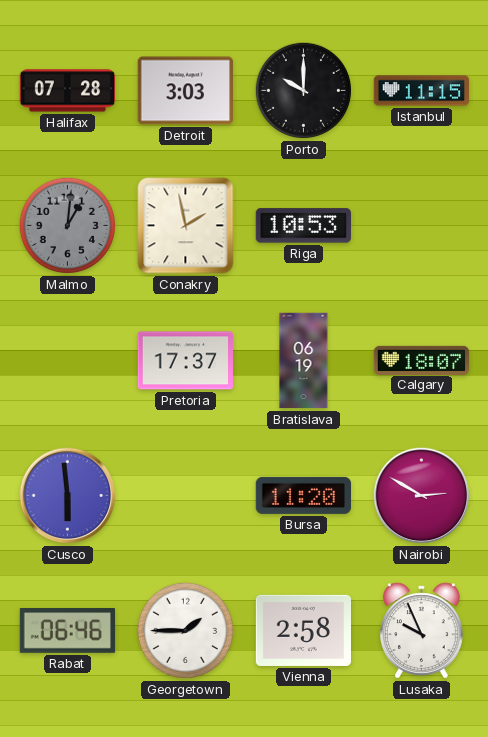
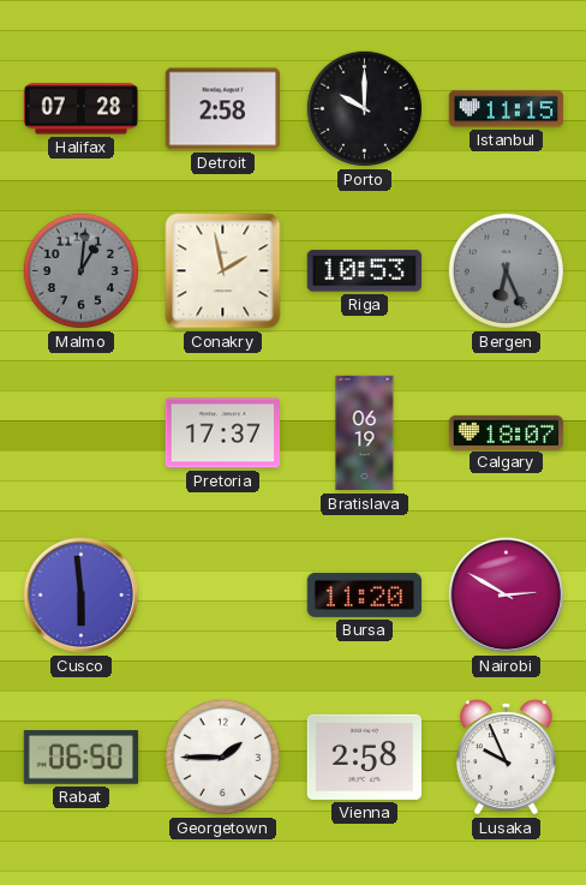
Detroit: 3:03 -> 2:58 (222, 109)
Bergen: none -> 6:26 (506, 270)
Rabat: 06:46 -> 06:50 (82, 758)
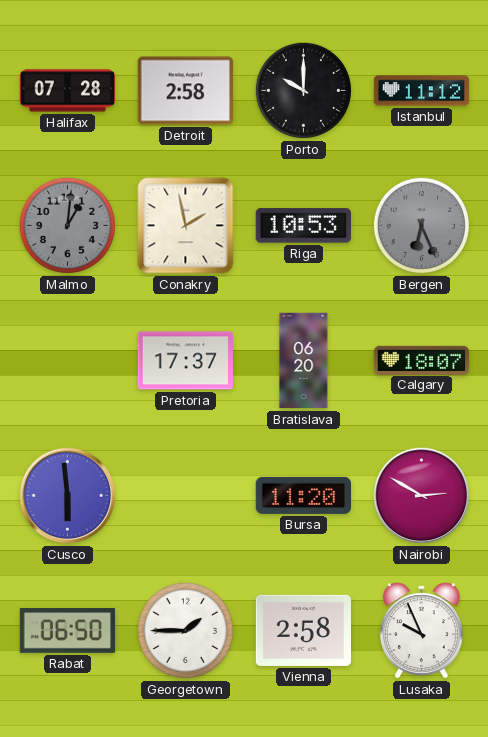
Istanbul: 11:15 -> 11:12 (422, 91)
Bratislava: 06:19 -> 06:20 (304, 361)
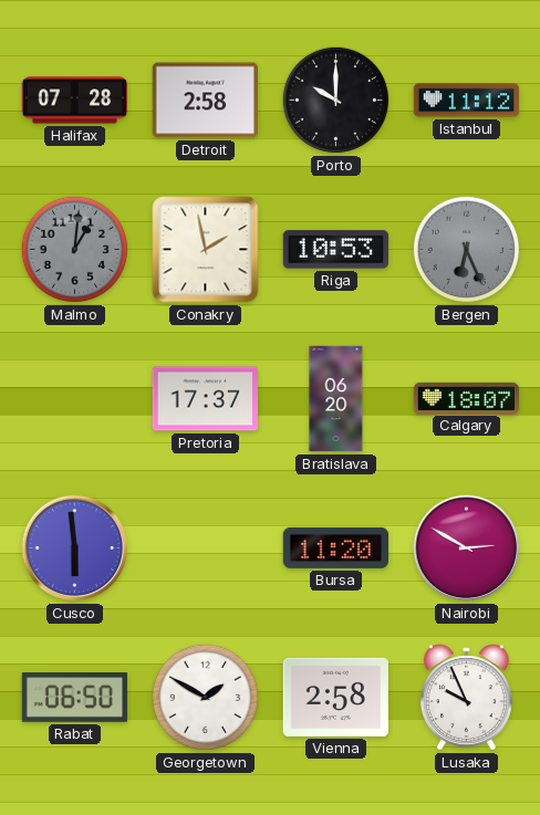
Georgetown: 1:45 -> 1:50 (205, 697)
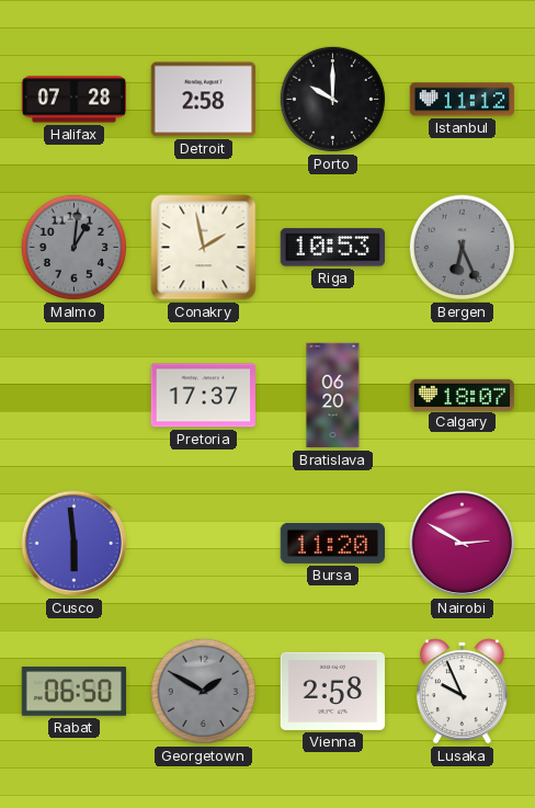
Georgetown dial: white -> grey (203, 691)
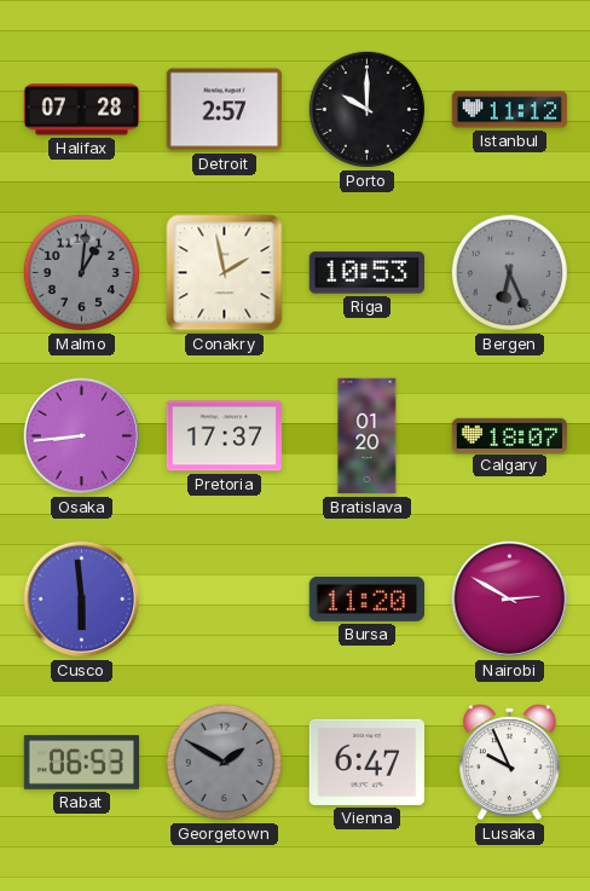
Detroit: 2:58 -> 2:57 (224, 110)
Osaka: none -> 8:44 (82, 436)
Bratislava: 06:20 -> 01:20 (368, 436)
Rabat: 06:50 -> 06:53 (82, 763)
Vienna: 2:58 -> 6:47 (366, 762)
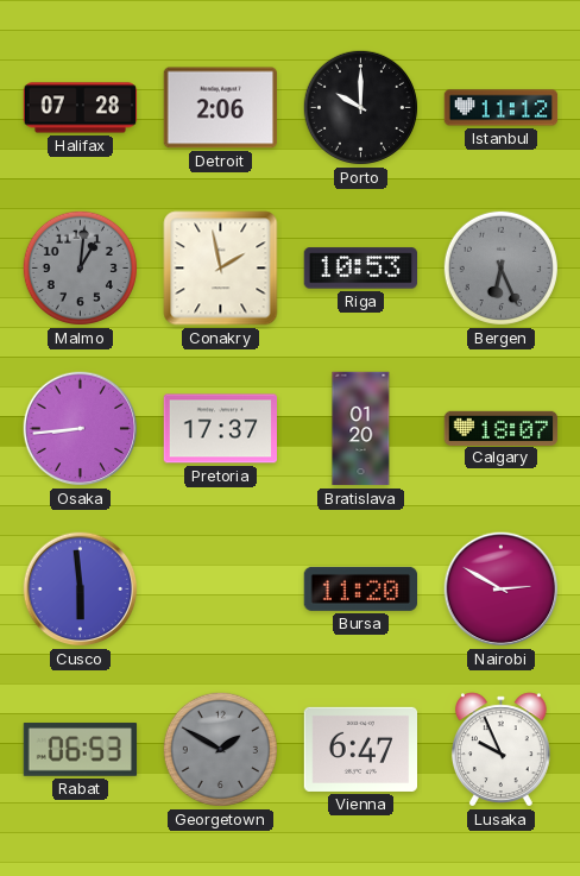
Detroit: 2:57 -> 2:06 (220, 108)
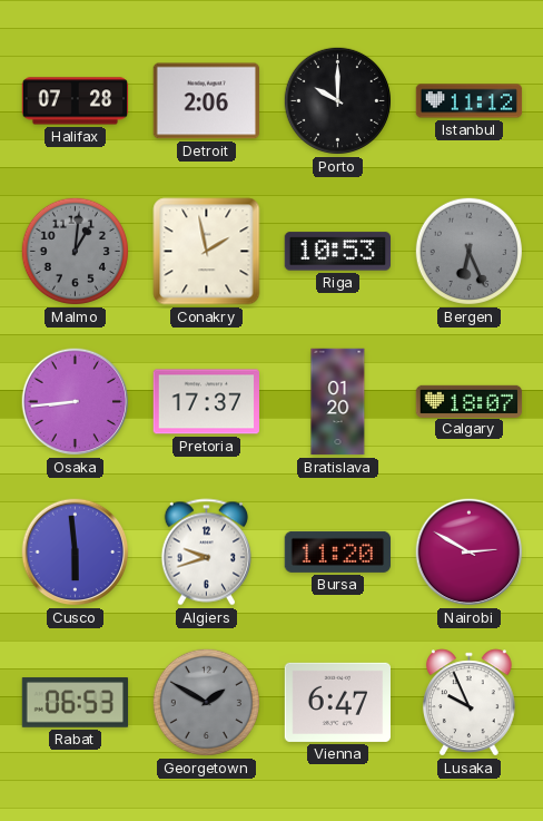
Algiers: none -> 9:42 (206, 553)
